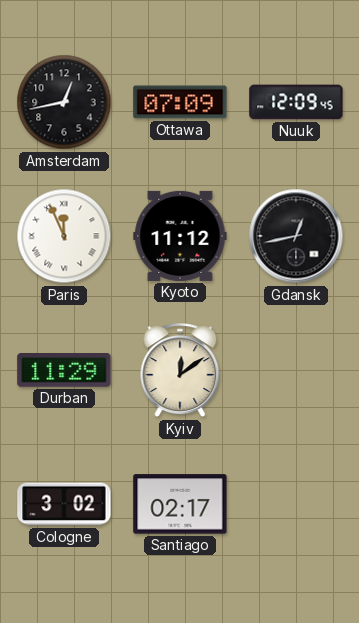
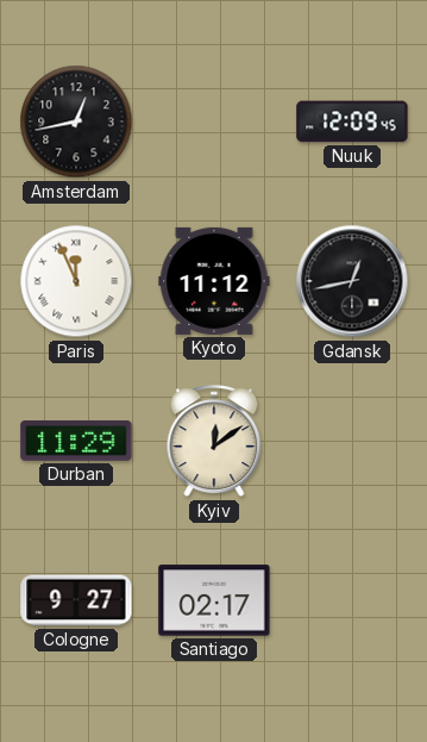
Ottawa: 07:09 -> none (180, 102)
Cologne: 3:02 -> 9:27 (76, 600)
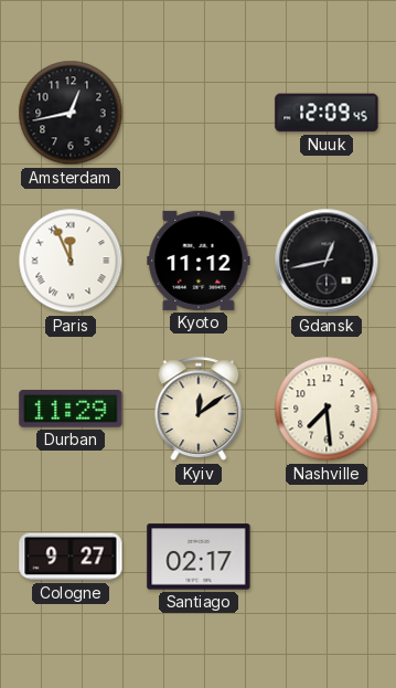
Nashville: none -> 7:29 (327, 409)
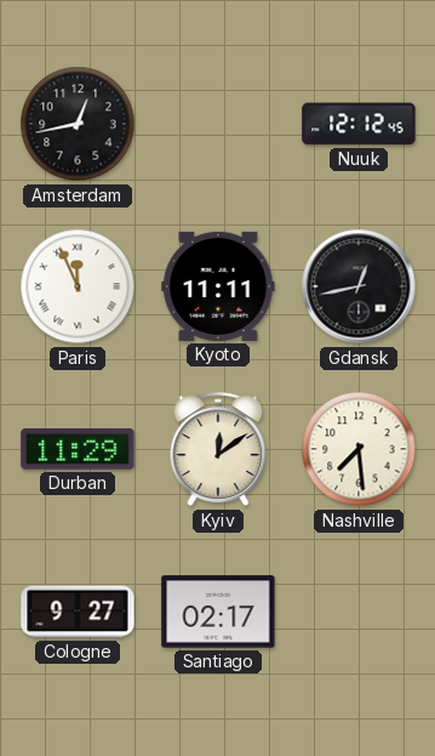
Nuuk: 12:09 -> 12:12 (359, 124)
Kyoto: 11:12 -> 11:11 (218, 286)
